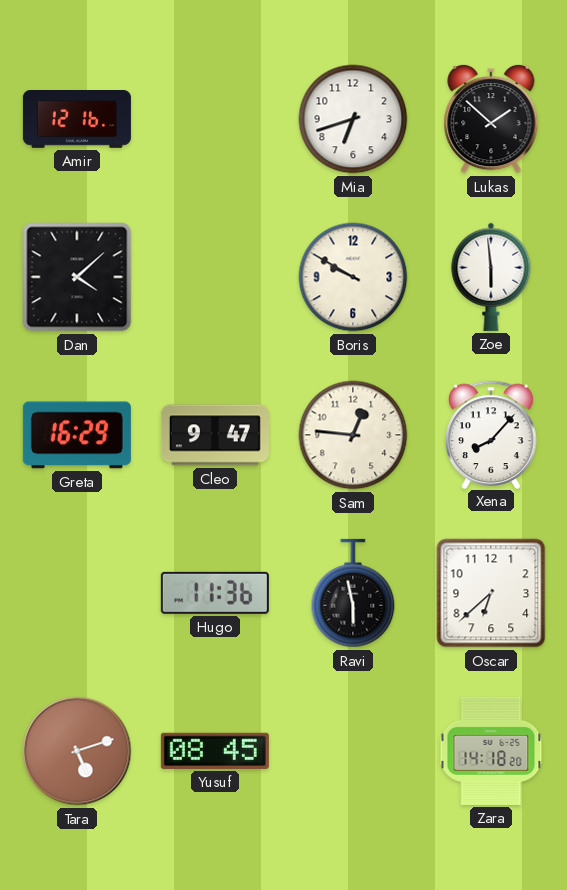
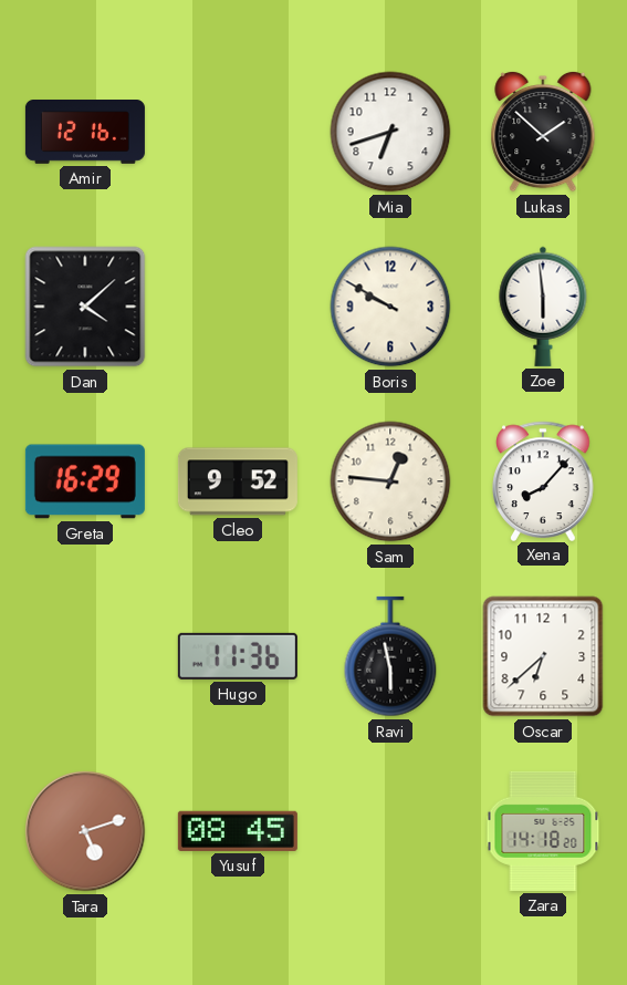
Cleo: 9:47 -> 9:52 (238, 481)
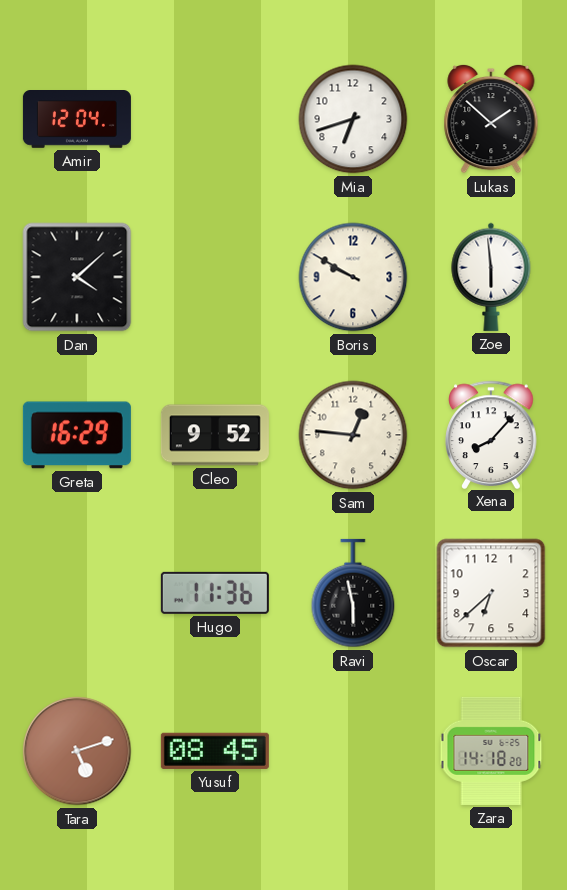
Amir: 12:16 -> 12:04 (77, 120)
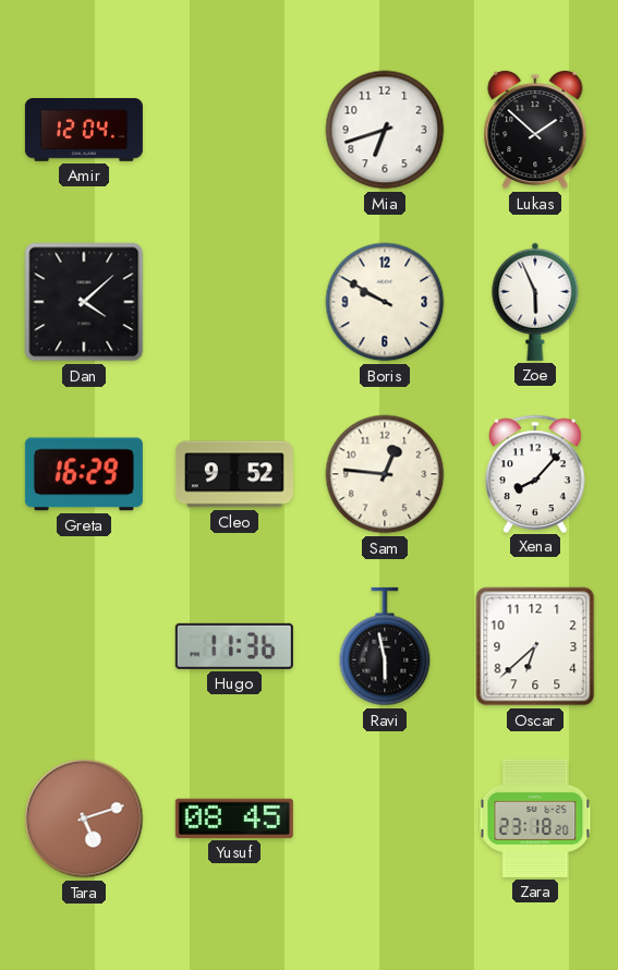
Zoe: 5:59 -> 5:56 (535, 302)
Zara: 14:18 -> 23:18 (535, 819)
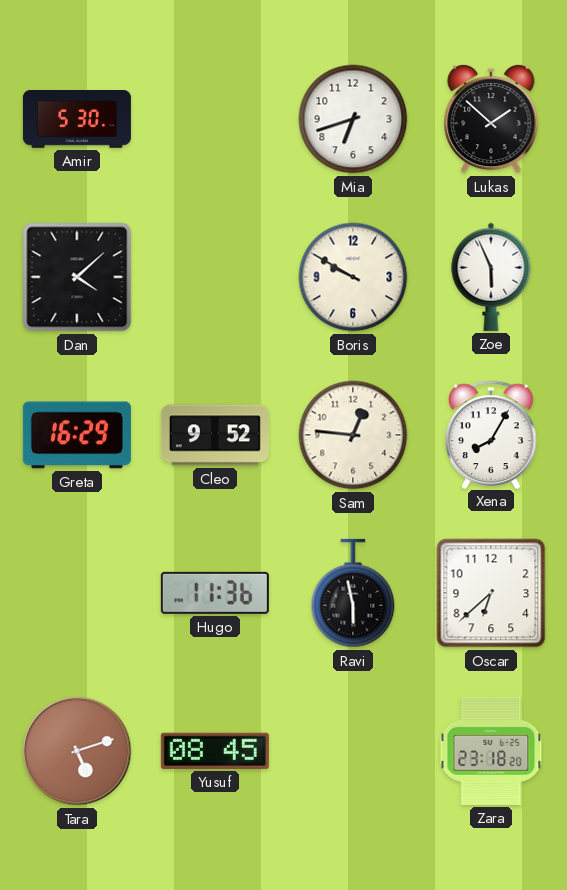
Amir: 12:04 -> 5:30 (77, 120)
Xena: 8:07 -> 8:05 (491, 434)
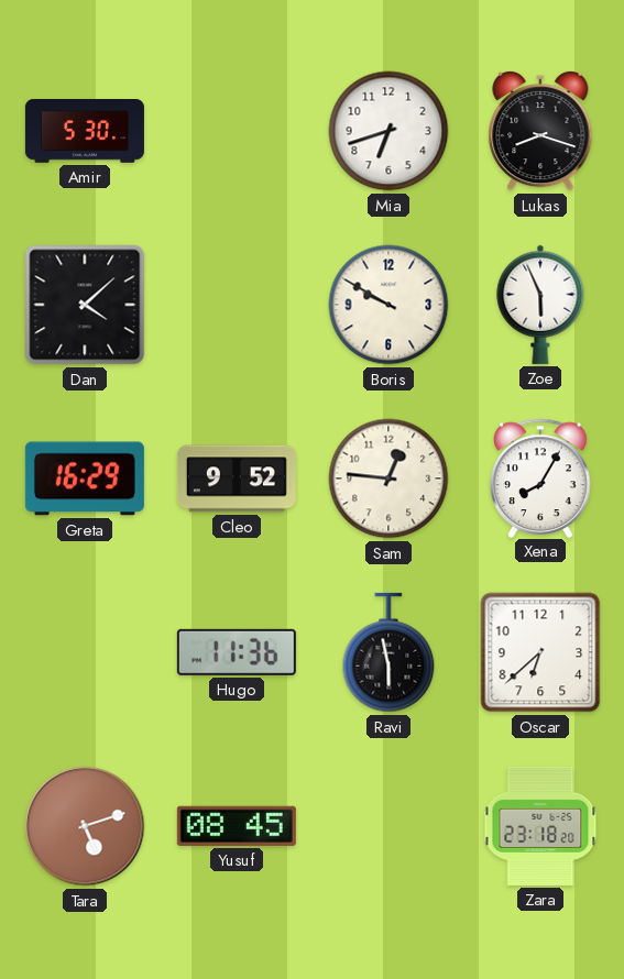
Lukas: 1:52 -> 8:18 (540, 131)
